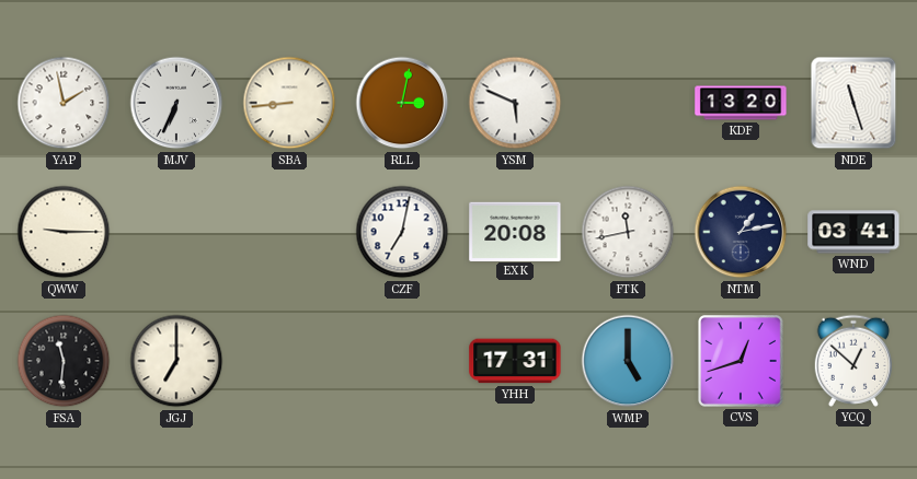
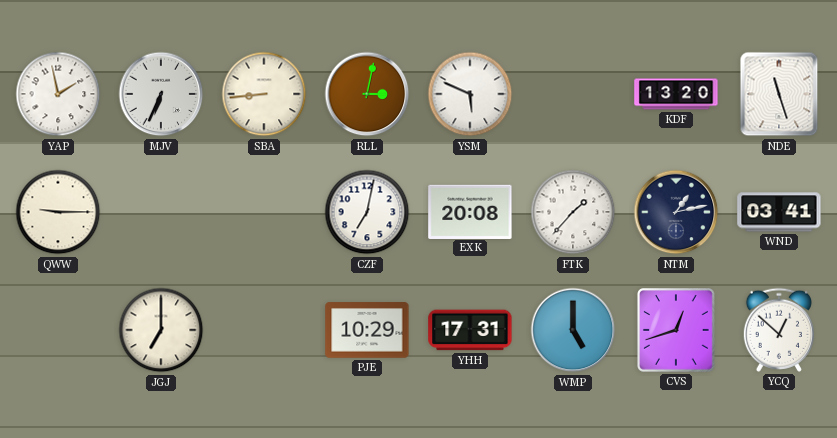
FTK: 11:43 -> 1:37 (573, 212)
FSA: 11:31 -> none (64, 361)
PJE: none -> 10:29 (367, 330)
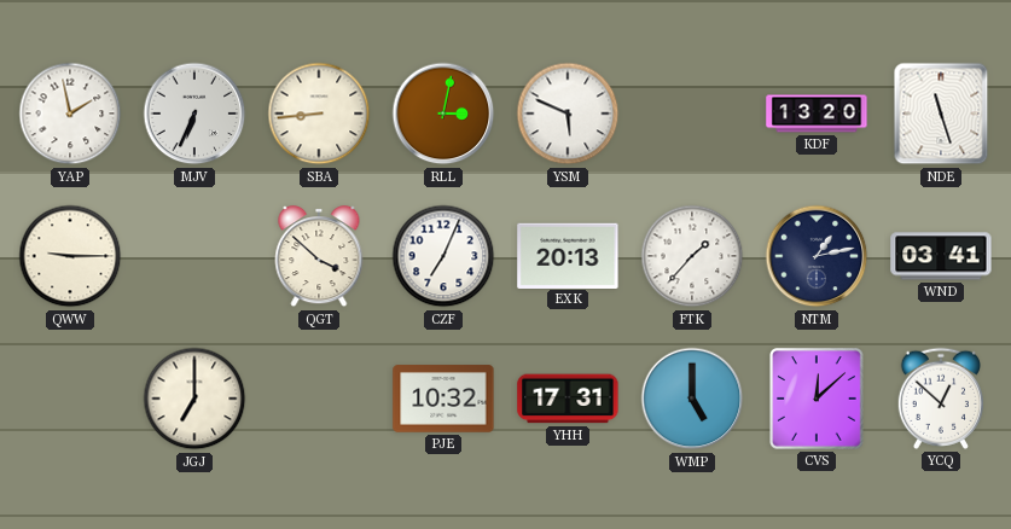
QGT: none -> 3:52 (319, 257)
CZF: 7:02 -> 7:04 (443, 256)
EXK: 20:08 -> 20:13 (568, 255)
PJE: 10:29 -> 10:32 (443, 399)
CVS: 12:42 -> 12:08 (818, 400)
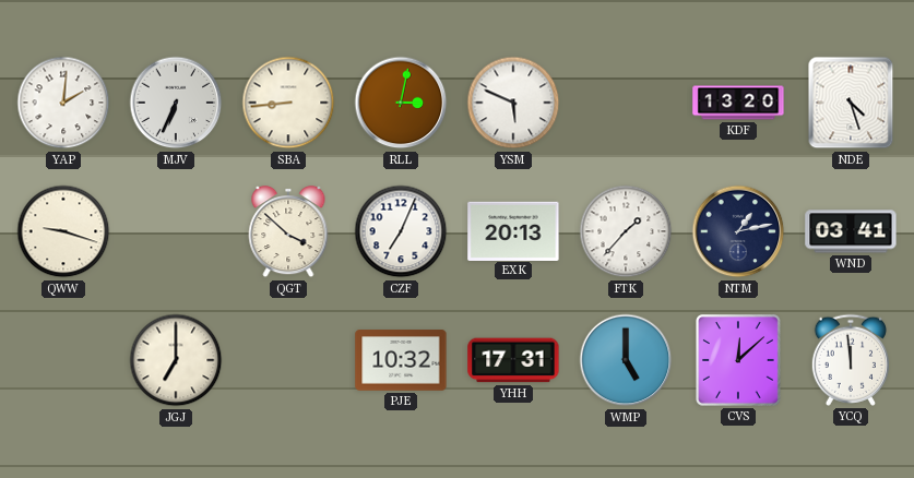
YAP: 1:58 -> 2:01 (63, 103)
NDE: 11:27 -> 4:27 (851, 103)
QWW: 9:15 -> 9:18 (63, 231)
YCQ: 12:52 -> 11:59 (851, 360)
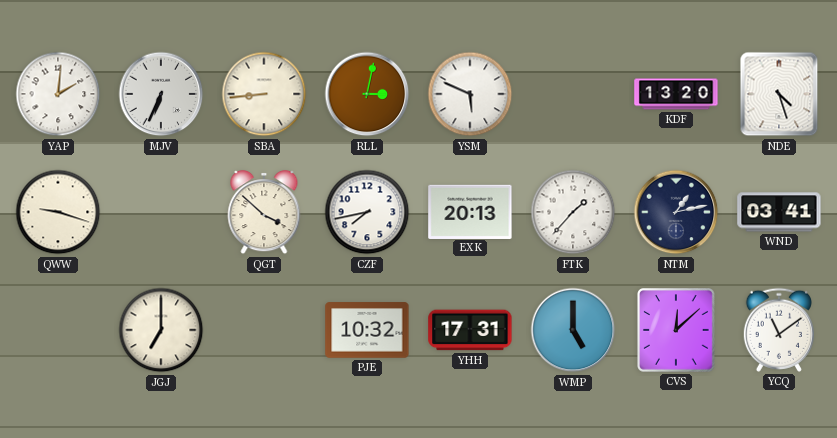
CZF: 7:04 -> 7:43 (367, 212)
YCQ: 11:59 -> 11:09 (779, 330)
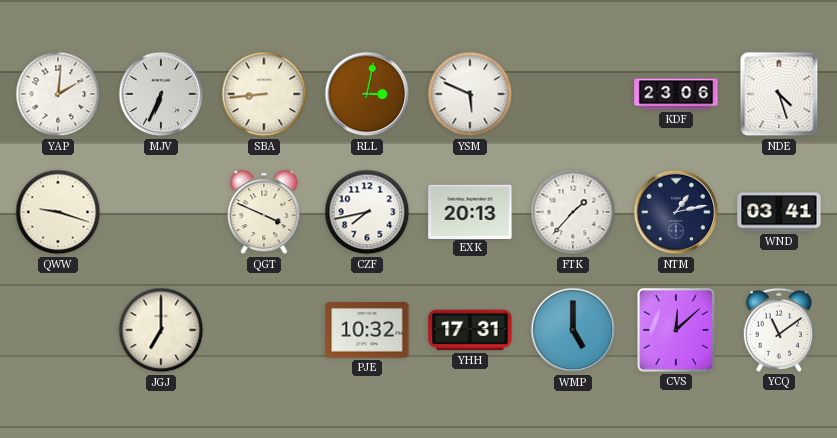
KDF: 13:20 -> 23:06 (676, 94)
QGT: 3:52 -> 3:49 (264, 213)
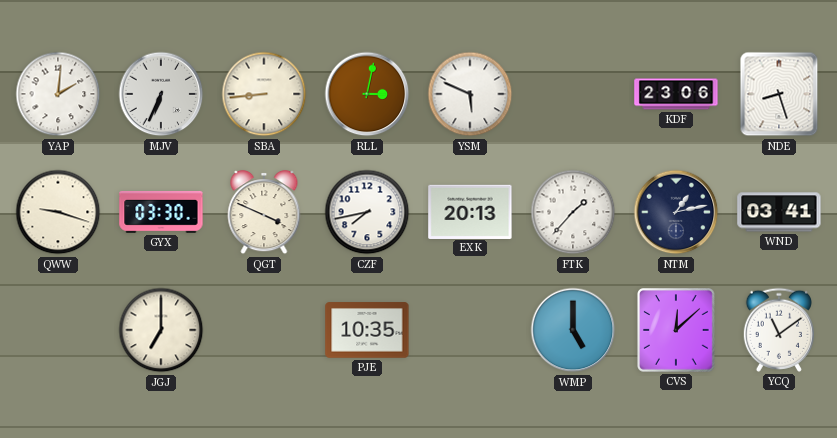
NDE: 4:27 -> 8:27 (779, 94)
GYX: none -> 03:30 (161, 212)
PJE: 10:32 -> 10:35 (367, 330)
YHH: 17:31 -> none (470, 330)
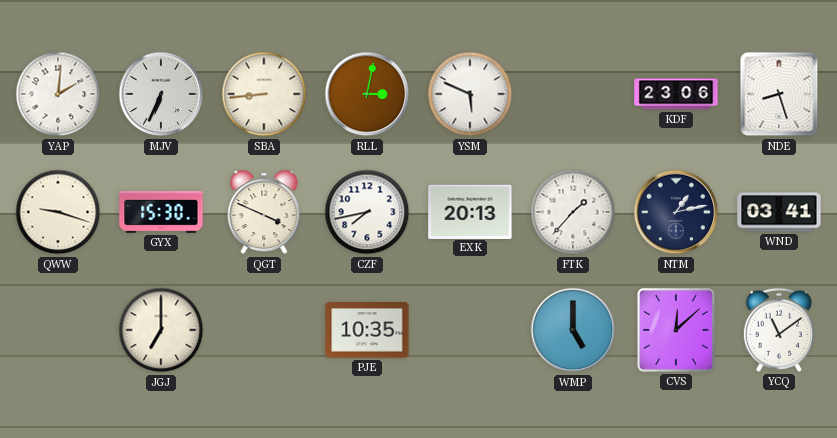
GYX: 03:30 -> 15:30 (161, 212)
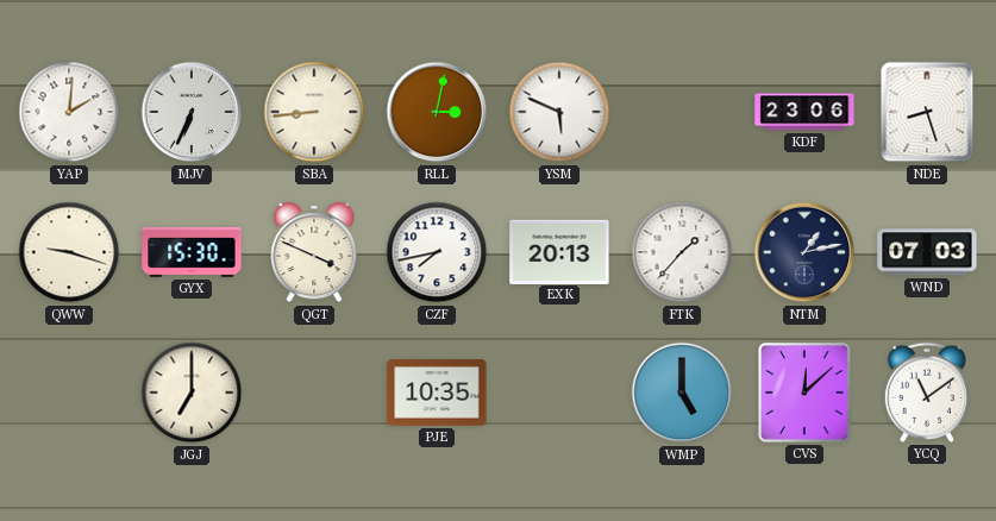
WND: 03:41 -> 07:03 (927, 252)
